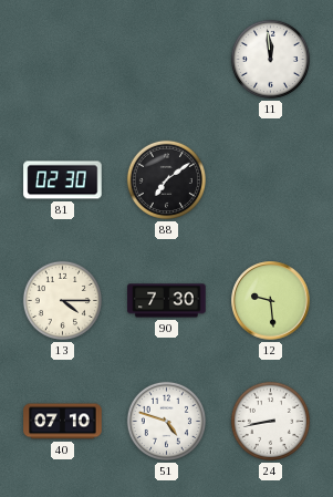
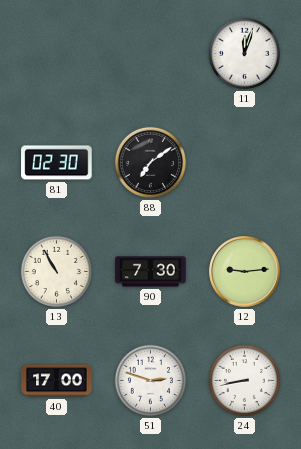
11: 11:59 -> 12:03 (244, 53)
13: 4:15 -> 10:55 (56, 271)
12: 9:29 -> 9:14 (245, 272)
40: 07:10 -> 17:00 (57, 381)
51: 4:48 -> 2:48 (150, 380)
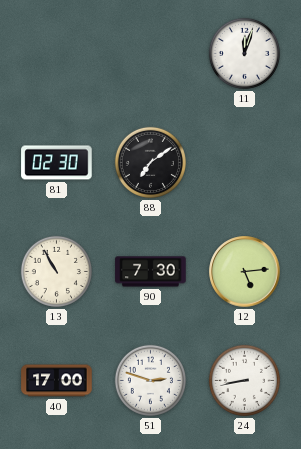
12: 9:14 -> 5:14 (245, 272)
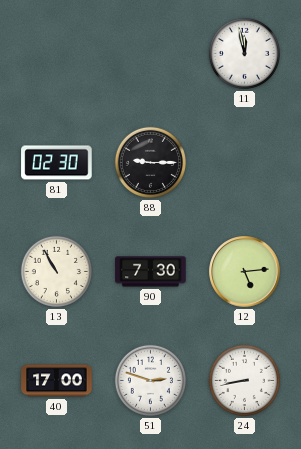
11: 12:03 -> 11:58 (244, 53)
88: 7:09 -> 9:15 (150, 162)
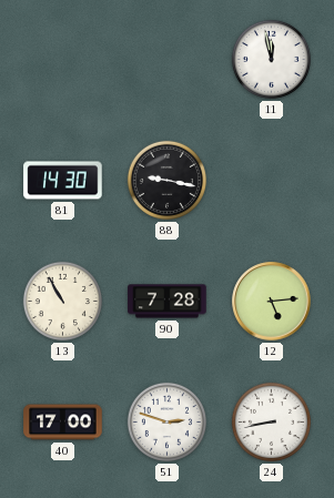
81: 02:30 -> 14:30 (63, 181)
88: 9:15 -> 9:17 (166, 180)
90: 7:30 -> 7:28 (168, 302)
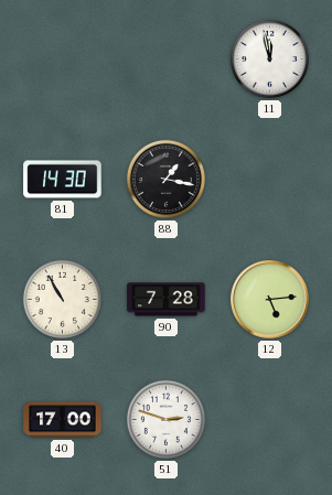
88: 9:17 -> 1:17 (165, 179)
24: 8:43 -> none (271, 421)
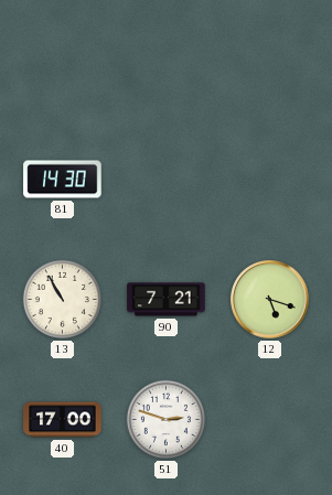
11: 11:58 -> none (269, 58)
88: 1:17 -> none (165, 179)
90: 7:28 -> 7:21 (167, 300)
12: 5:14 -> 5:18 (270, 300)
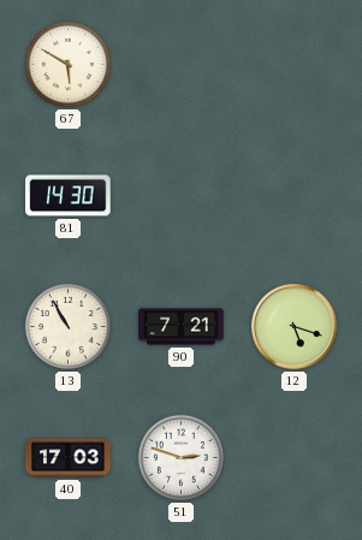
67: none -> 5:50 (67, 64)
40: 17:00 -> 17:03 (69, 458)
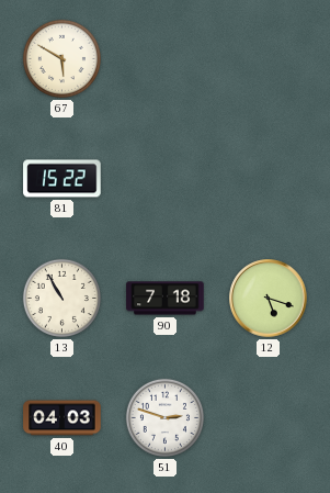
81: 14:30 -> 15:22 (62, 179)
90: 7:21 -> 7:18 (166, 299)
40: 17:03 -> 04:03 (62, 418)
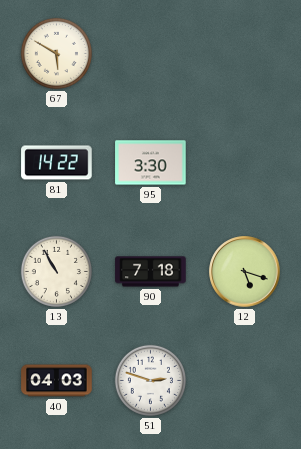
81: 15:22 -> 14:22 (57, 163)
95: none -> 3:30 (151, 163)
